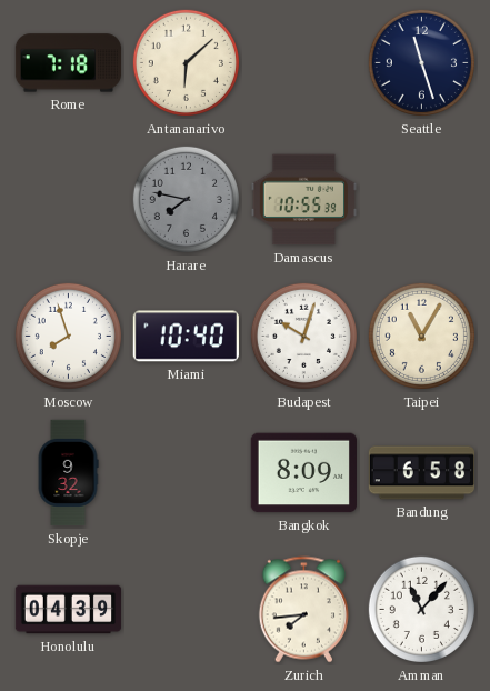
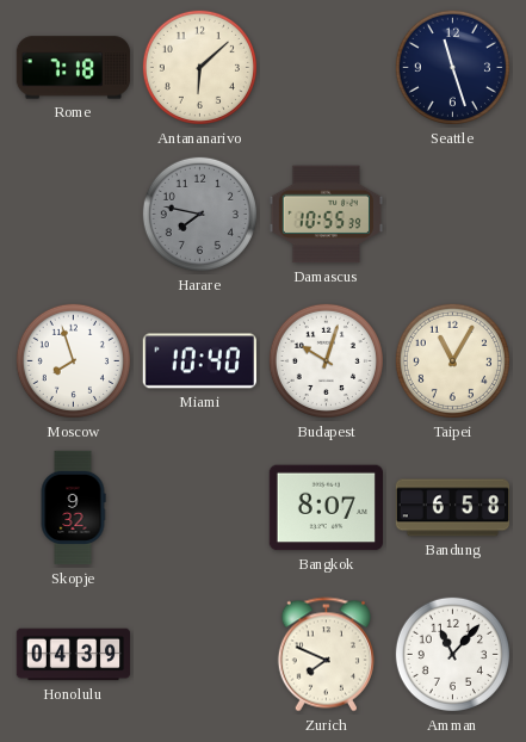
Bangkok: 8:09 -> 8:07 (326, 508)
Zurich: 7:44 -> 7:49 (326, 655)
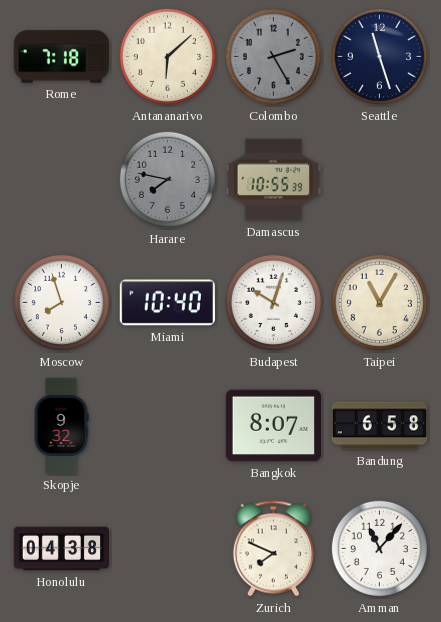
Colombo: none -> 2:25 (273, 56)
Honolulu: 04:39 -> 04:38 (62, 549)
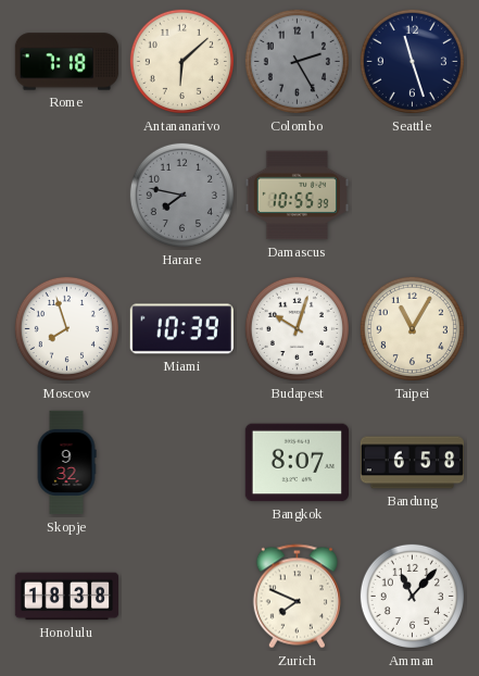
Miami: 10:40 -> 10:39 (181, 329)
Honolulu: 04:38 -> 18:38 (67, 597)
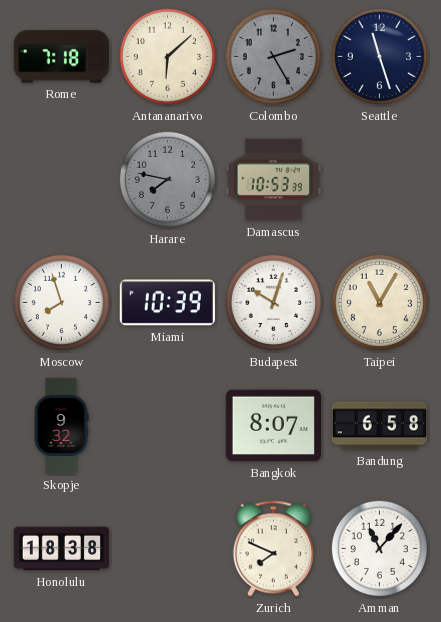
Damascus: 10:55 -> 10:53 (273, 180)
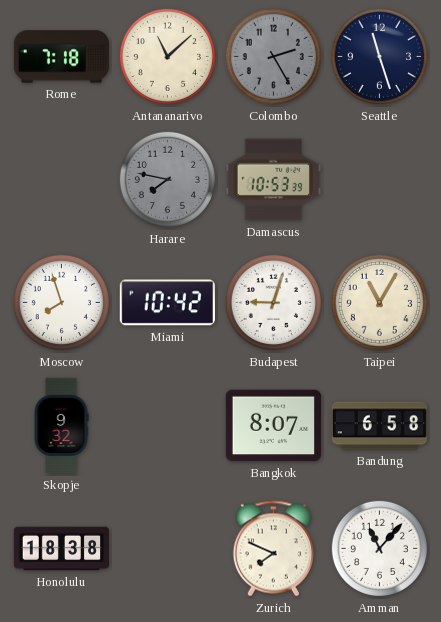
Antananarivo: 6:08 -> 11:08 (167, 56)
Miami: 10:39 -> 10:42 (167, 303)
Budapest: 10:03 -> 9:03 (273, 302)
